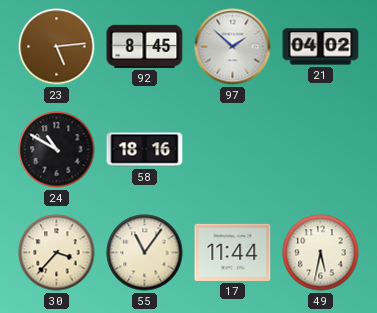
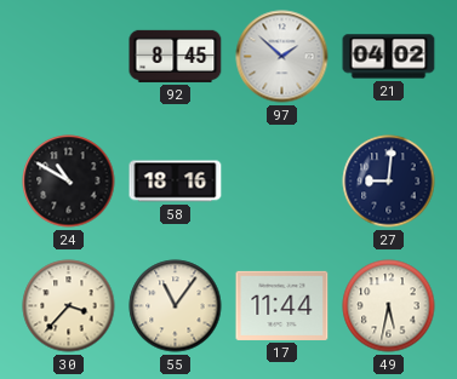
23: 5:14 -> none (57, 47)
27: none -> 9:01 (389, 182)
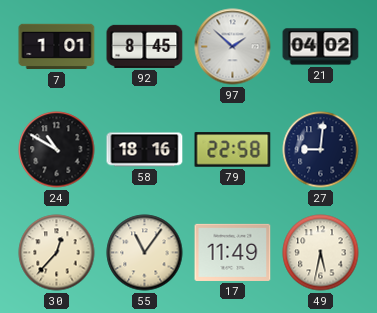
7: none -> 1:01 (57, 47)
79: none -> 22:58 (233, 150)
30: 3:37 -> 12:37 (57, 253)
17: 11:44 -> 11:49 (233, 252)
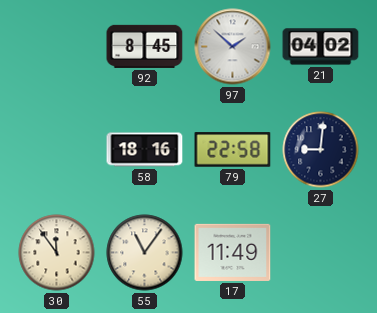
7: 1:01 -> none (57, 47)
24: 10:50 -> none (57, 150)
30: 12:37 -> 11:54 (57, 253)
49: 5:32 -> none (321, 253)
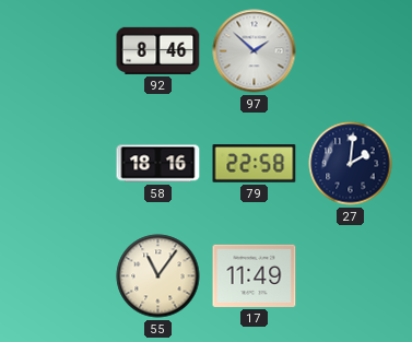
92: 8:45 -> 8:46 (158, 50)
21: 04:02 -> none (321, 47)
27: 9:01 -> 2:01 (351, 164)
30: 11:54 -> none (57, 253)
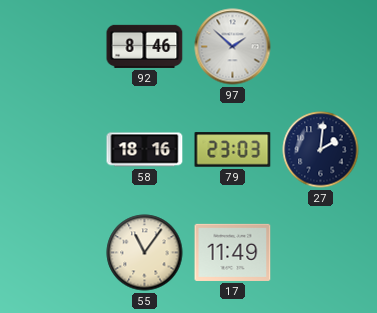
79: 22:58 -> 23:03 (233, 150)
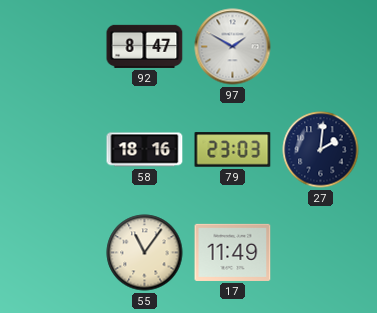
92: 8:46 -> 8:47 (145, 46)
97: 1:52 -> 1:50 (233, 47)
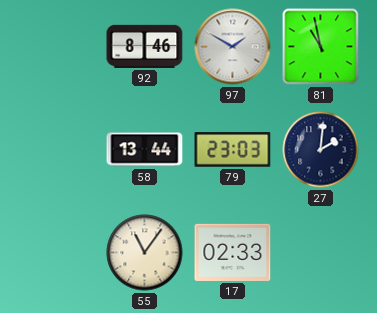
92: 8:47 -> 8:46 (145, 46)
81: none -> 10:58 (321, 47)
58: 18:16 -> 13:44 (145, 150)
17: 11:49 -> 02:33 (233, 252)
